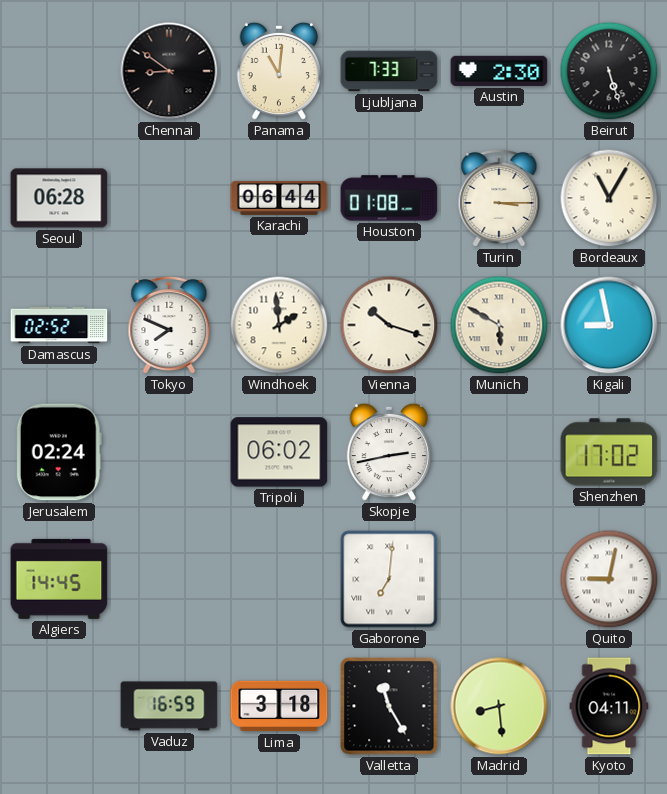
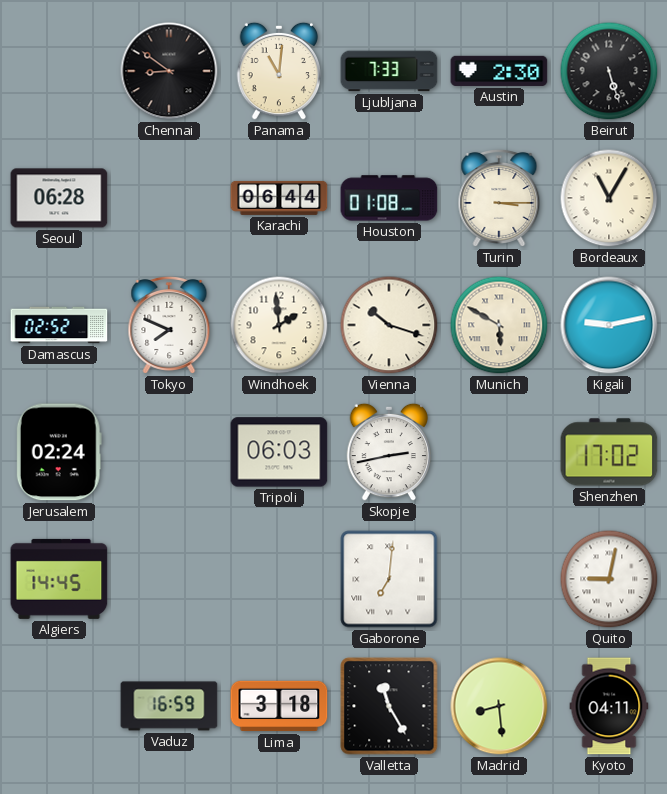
Kigali: 8:58 -> 9:13 (609, 325)
Tripoli: 06:02 -> 06:03 (279, 452)
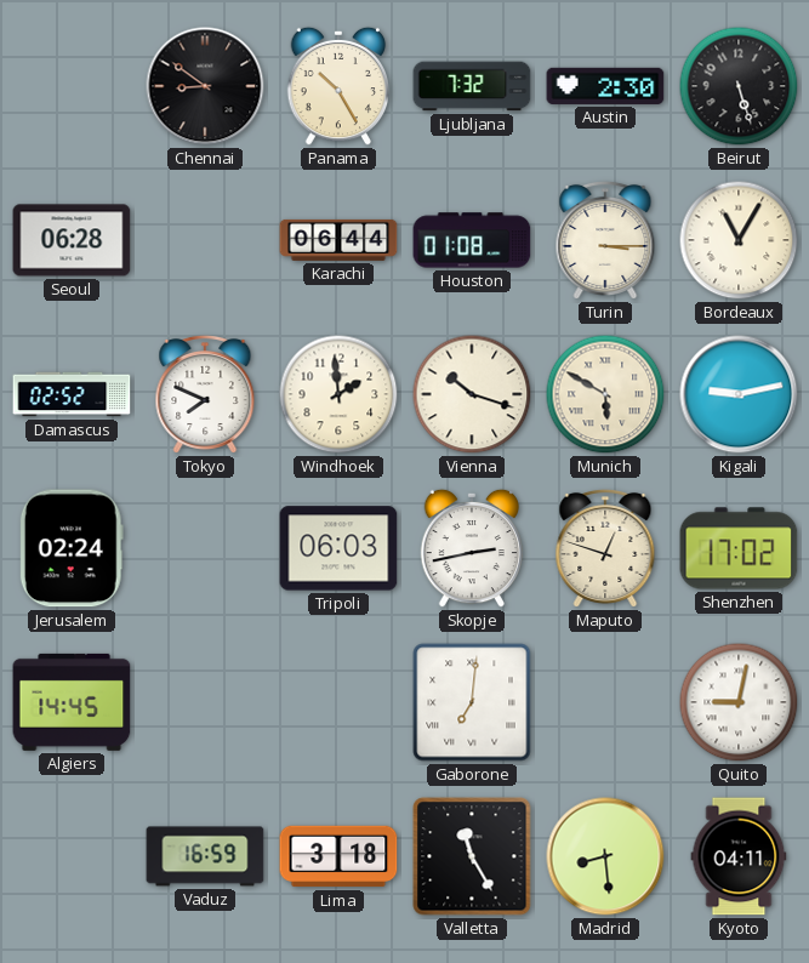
Panama: 11:01 -> 10:25 (338, 86)
Ljubljana: 7:33 -> 7:32 (472, 86)
Maputo: none -> 12:48 (605, 548)
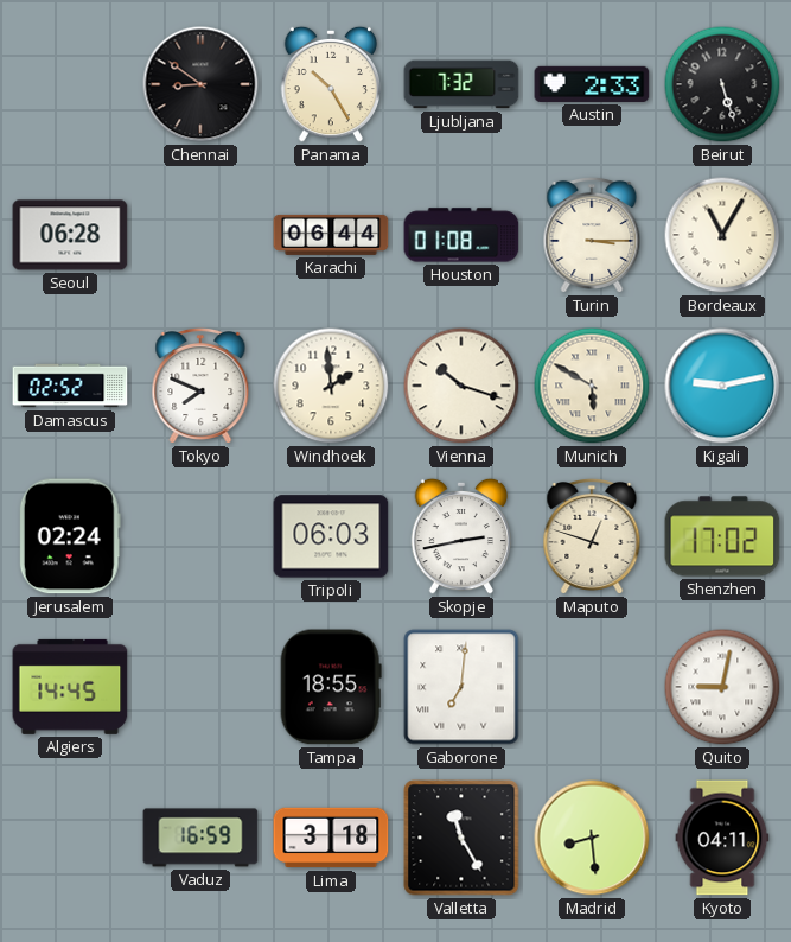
Austin: 2:30 -> 2:33 (592, 84)
Tampa: none -> 18:55 (331, 687)
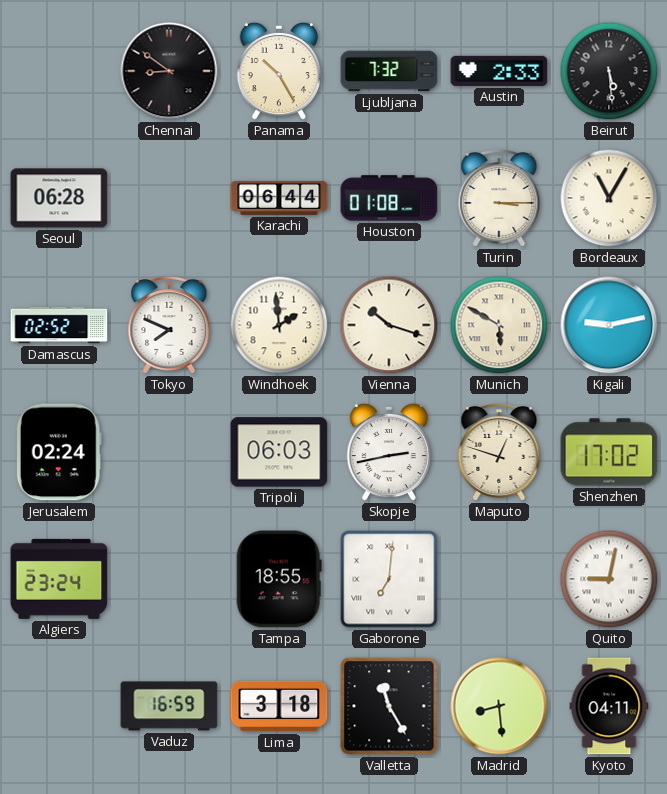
Beirut: 5:27 -> 5:29 (609, 71)
Algiers: 14:45 -> 23:24 (59, 579)
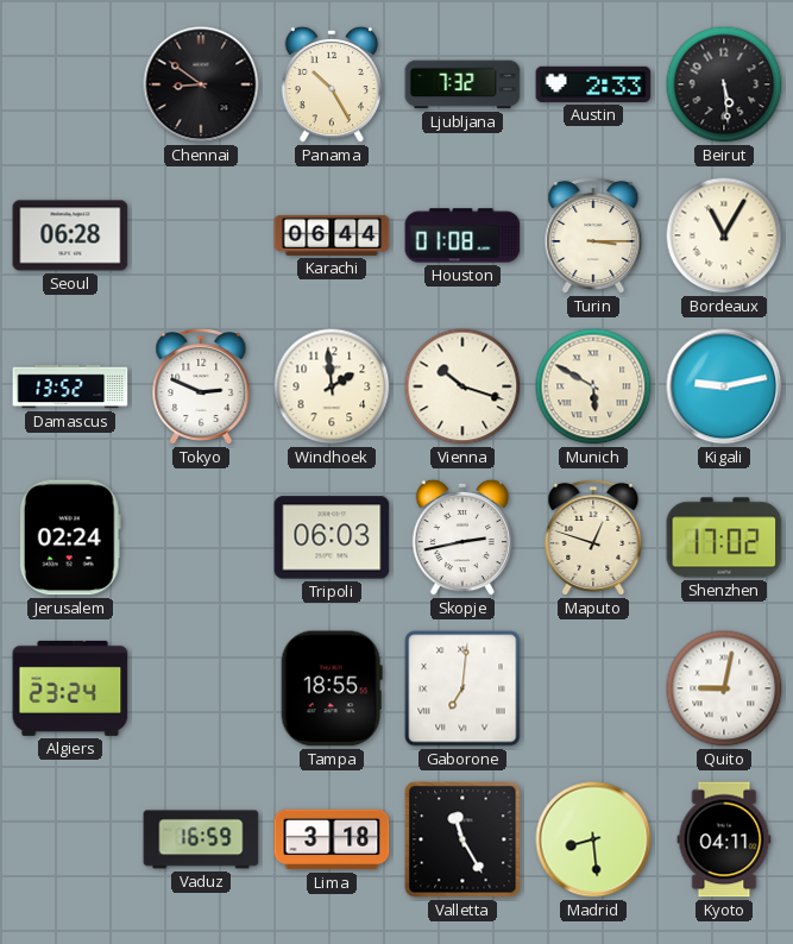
Damascus: 02:52 -> 13:52 (70, 386)
Tokyo: 7:49 -> 2:49 (201, 386)
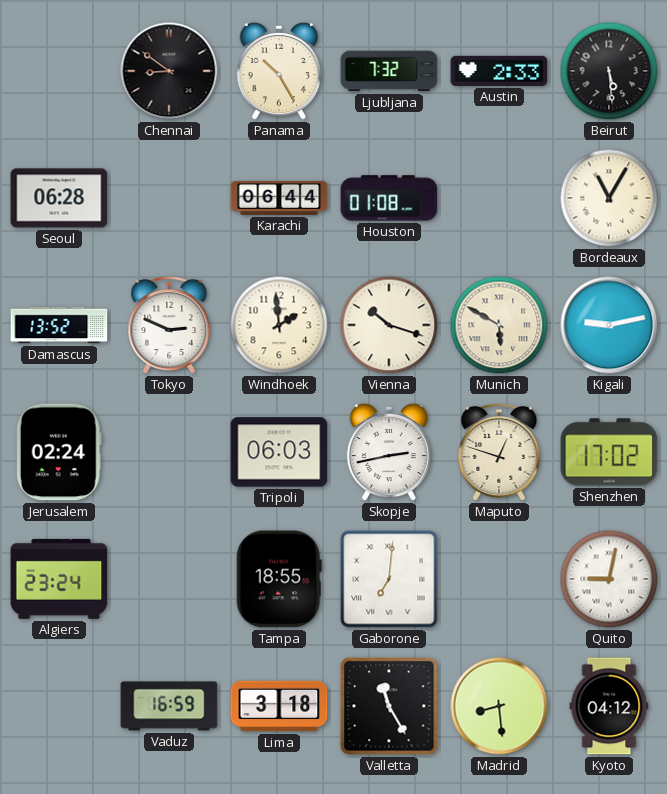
Turin: 3:15 -> none (593, 235)
Kyoto: 04:11 -> 04:12 (609, 706)
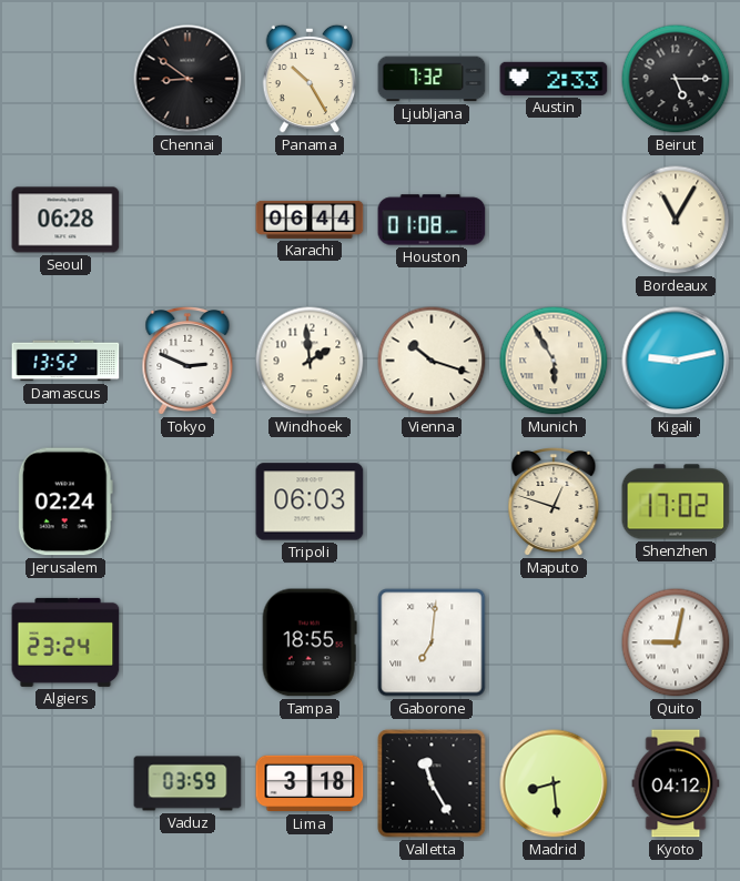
Beirut: 5:29 -> 5:15 (676, 79)
Munich: 5:50 -> 5:55 (554, 361)
Skopje: 2:43 -> none (389, 452)
Vaduz: 16:59 -> 03:59 (187, 783)
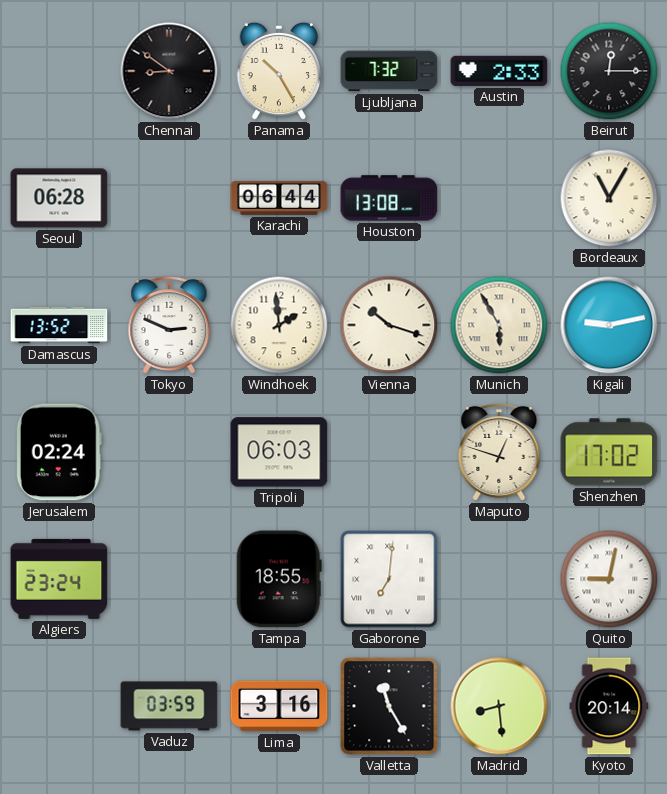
Beirut: 5:15 -> 12:15 (609, 71)
Houston: 01:08 -> 13:08 (389, 198)
Lima: 3:18 -> 3:16 (279, 706)
Kyoto: 04:12 -> 20:14 (609, 706)
